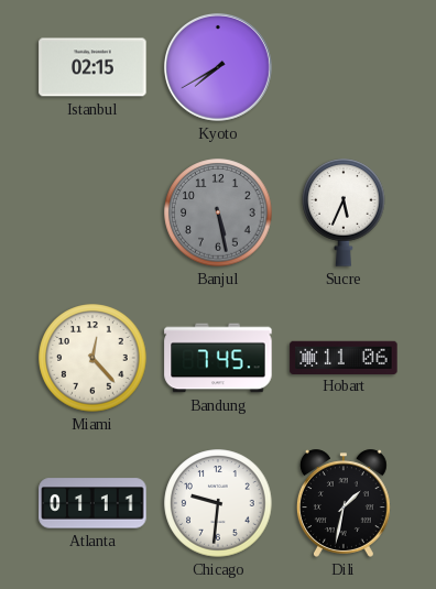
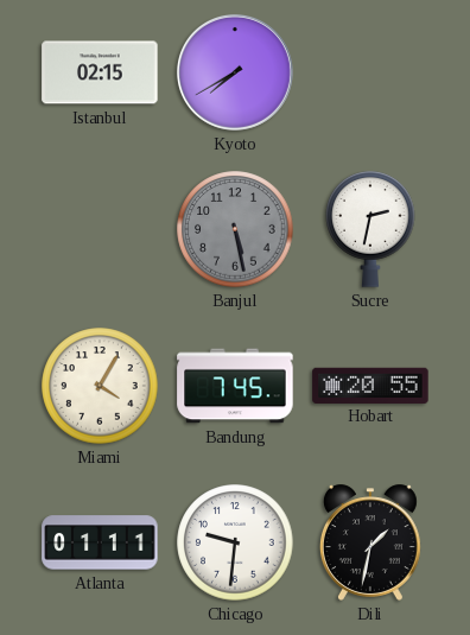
Sucre: 5:34 -> 2:32 (370, 229)
Miami: 12:23 -> 4:05 (100, 386)
Hobart: 11:06 -> 20:55 (370, 385)
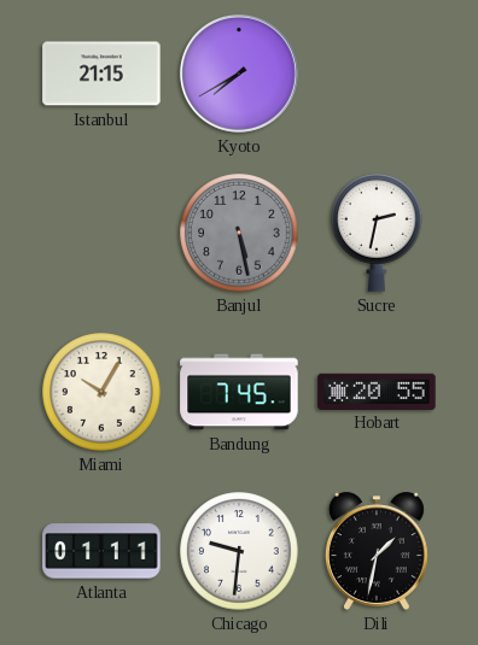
Istanbul: 02:15 -> 21:15 (101, 74)
Miami: 4:05 -> 10:05 (101, 392)
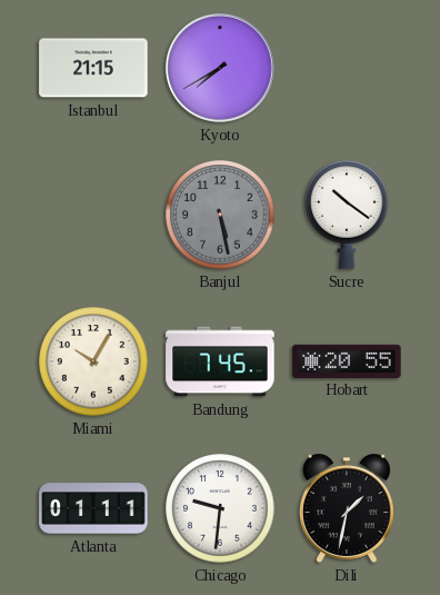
Sucre: 2:32 -> 10:21 (347, 215)
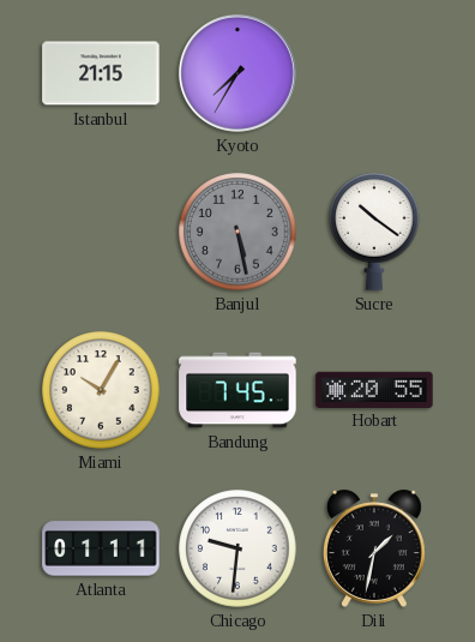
Kyoto: 7:40 -> 7:35 (237, 73)
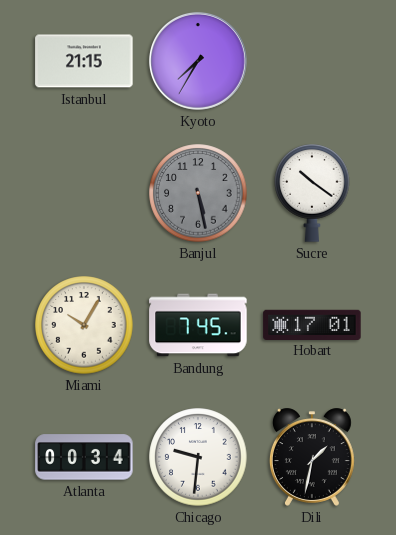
Hobart: 20:55 -> 17:01 (312, 324)
Atlanta: 01:11 -> 00:34 (84, 457)
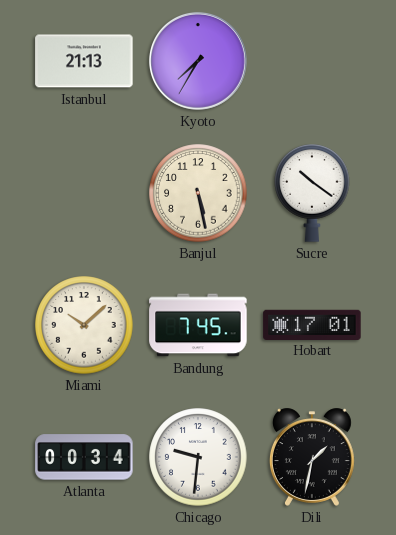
Istanbul: 21:15 -> 21:13 (84, 61)
Banjul dial: grey -> cream (198, 193)
Miami: 10:05 -> 10:08 (84, 325)
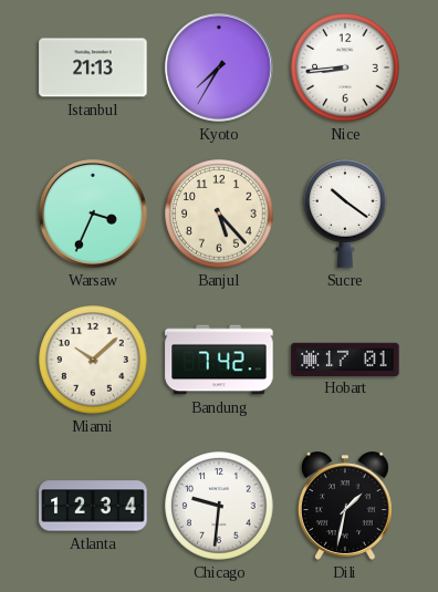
Nice: none -> 8:44 (345, 67)
Warsaw: none -> 3:34 (93, 214)
Banjul: 5:28 -> 5:23 (219, 214)
Bandung: 7:45 -> 7:42 (219, 360)
Atlanta: 00:34 -> 12:34 (93, 506)
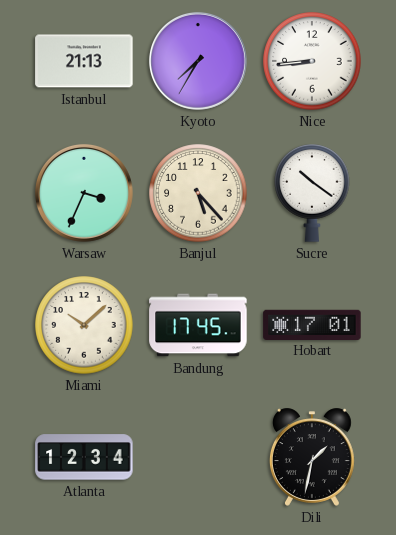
Bandung: 7:42 -> 17:45 (198, 325)
Chicago: 9:31 -> none (219, 506)
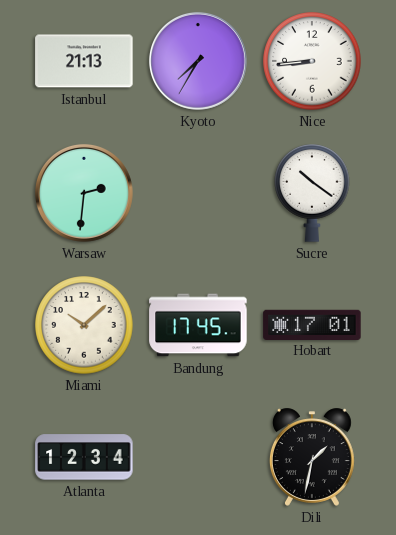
Warsaw: 3:34 -> 2:31 (84, 193)
Banjul: 5:23 -> none (198, 193)
